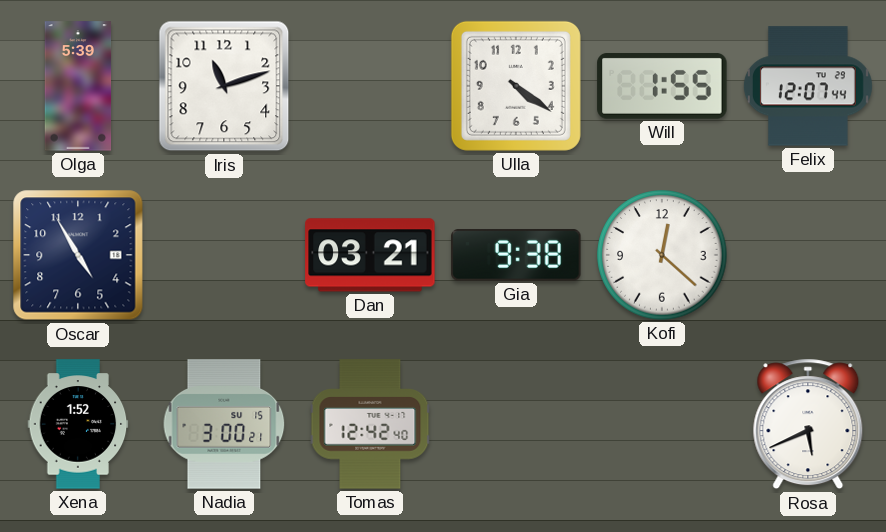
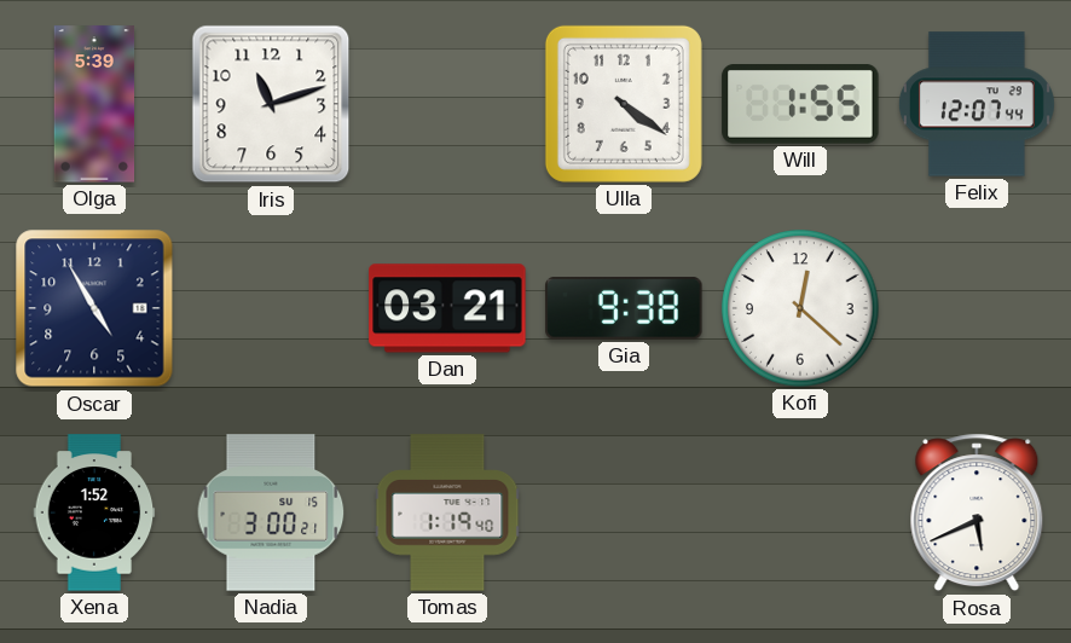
Tomas: 12:42 -> 1:19 (447, 512)
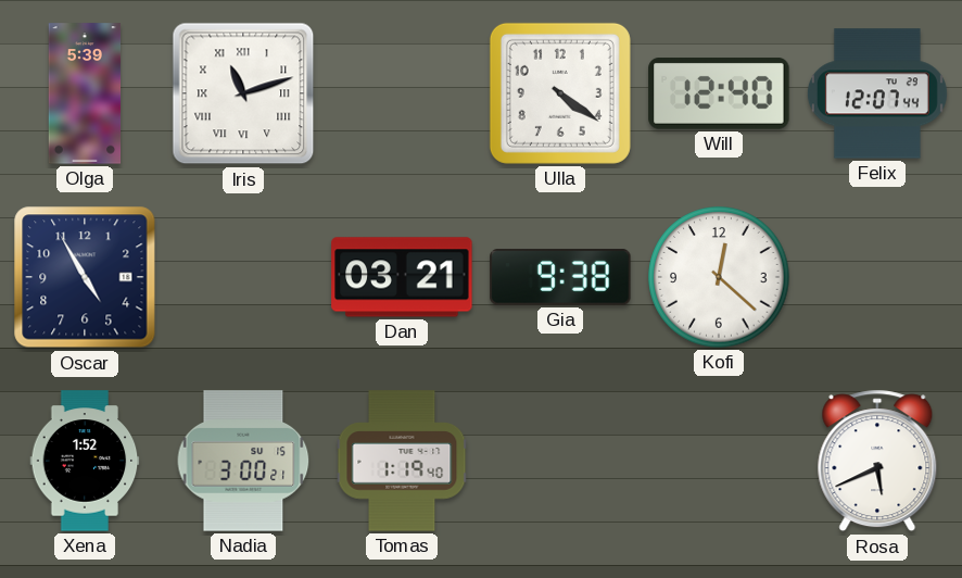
Iris numerals: Arabic -> Roman (243, 93)
Will: 1:55 -> 12:40 (719, 95)
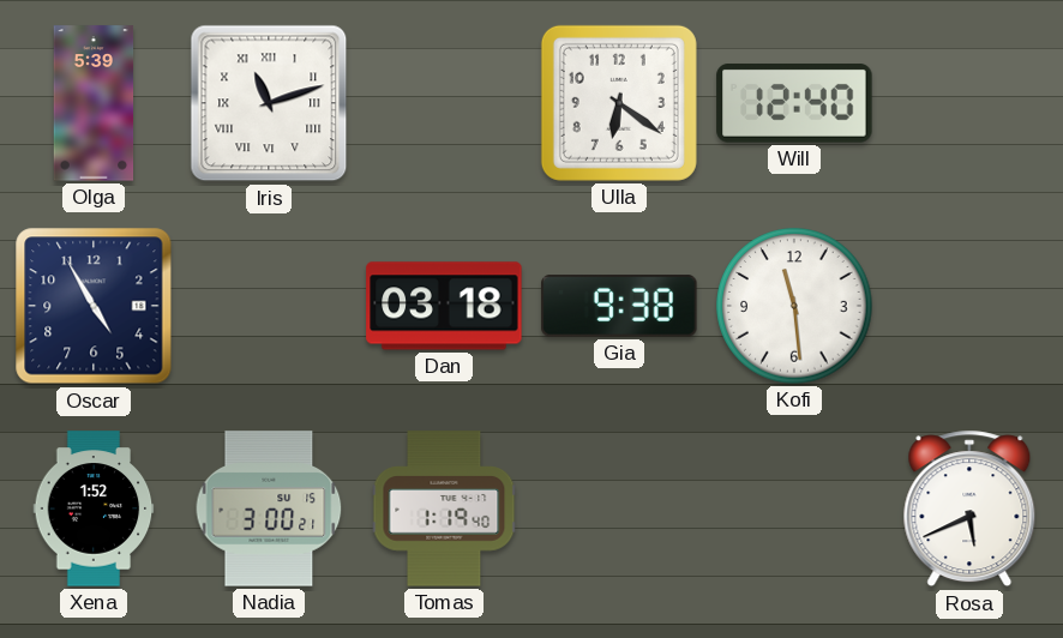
Ulla: 4:21 -> 6:21 (619, 103)
Felix: 12:07 -> none (877, 93)
Dan: 03:21 -> 03:18 (444, 306)
Kofi: 12:22 -> 11:29 (794, 306)
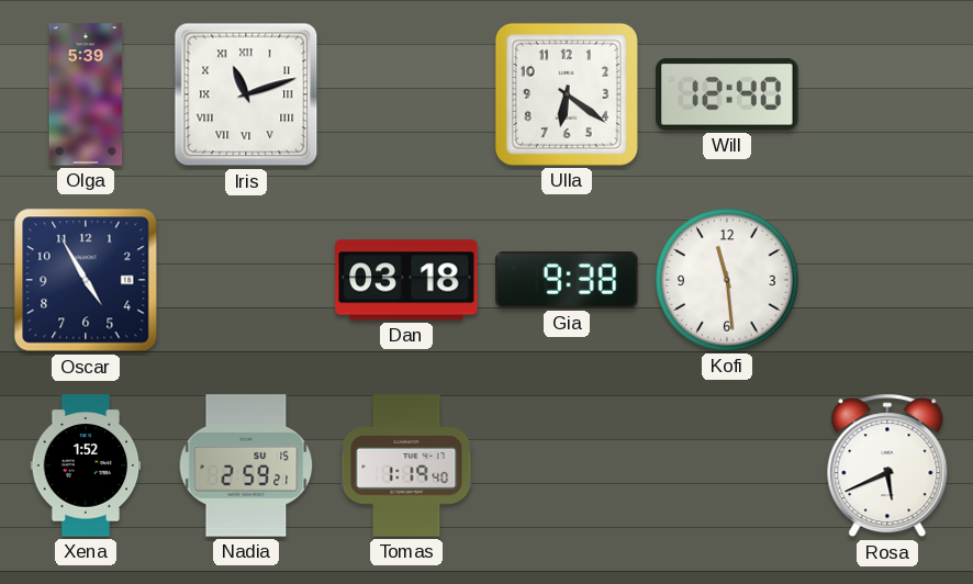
Nadia: 3:00 -> 2:59 (246, 465)
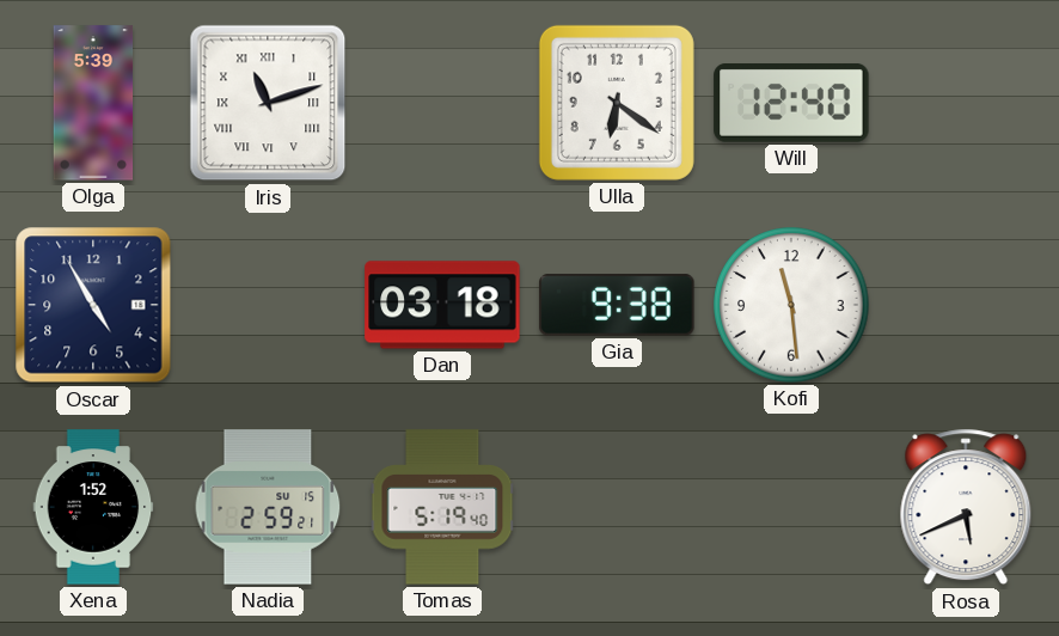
Tomas: 1:19 -> 5:19 (442, 507)
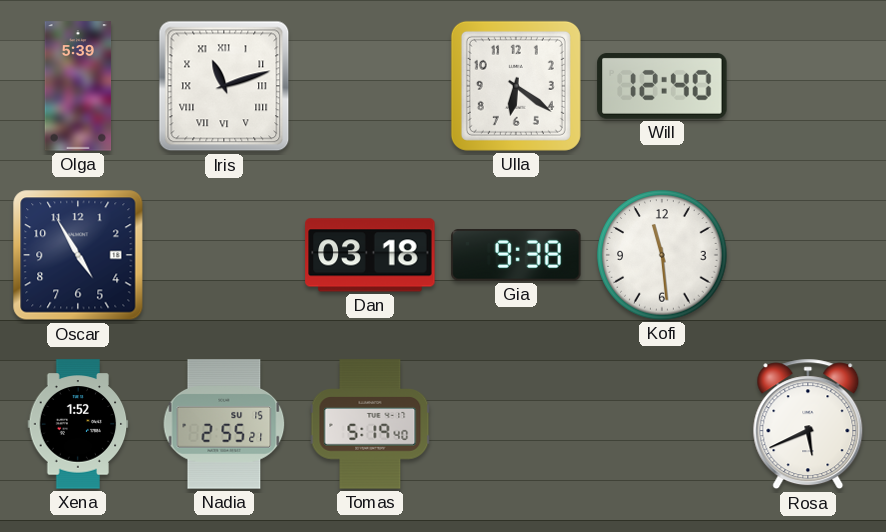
Nadia: 2:59 -> 2:55 (224, 424)
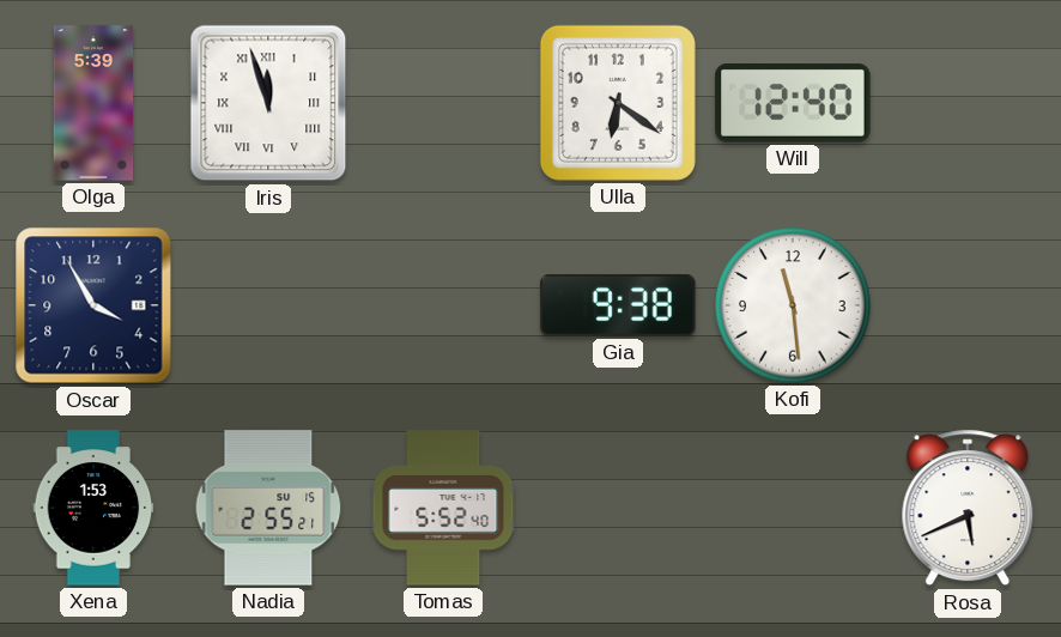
Iris: 11:12 -> 11:57 (268, 103)
Oscar: 4:55 -> 3:55 (93, 305)
Dan: 03:18 -> none (370, 255)
Xena: 1:52 -> 1:53 (93, 508)
Tomas: 5:19 -> 5:52 (443, 508)
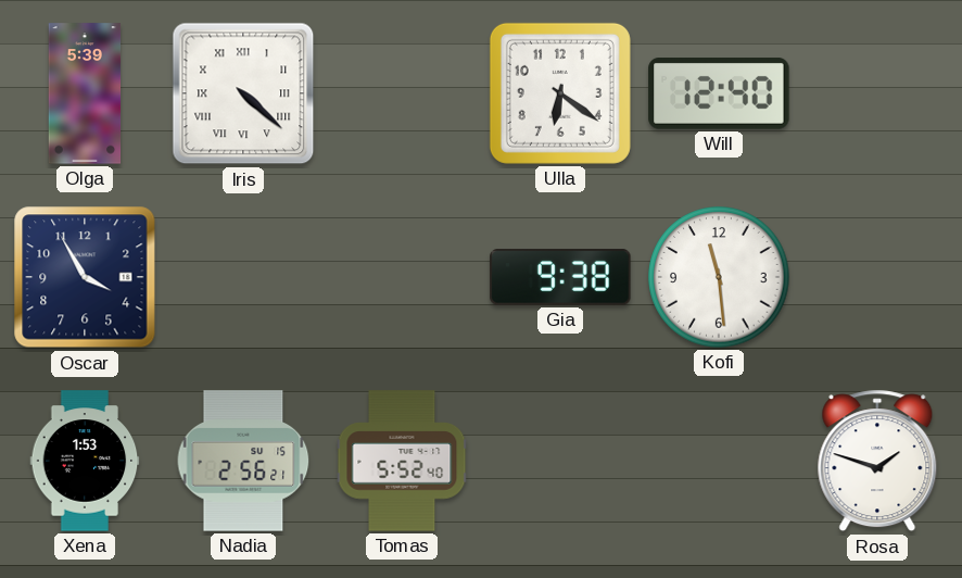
Iris: 11:57 -> 4:22 (243, 93)
Nadia: 2:55 -> 2:56 (243, 461)
Rosa: 5:41 -> 1:48 (877, 461)
